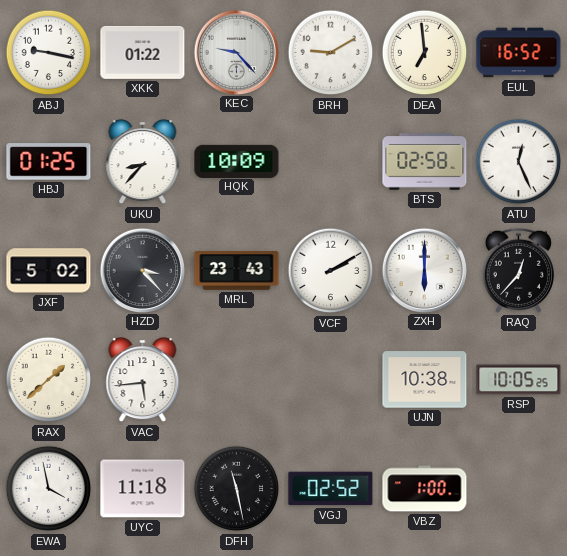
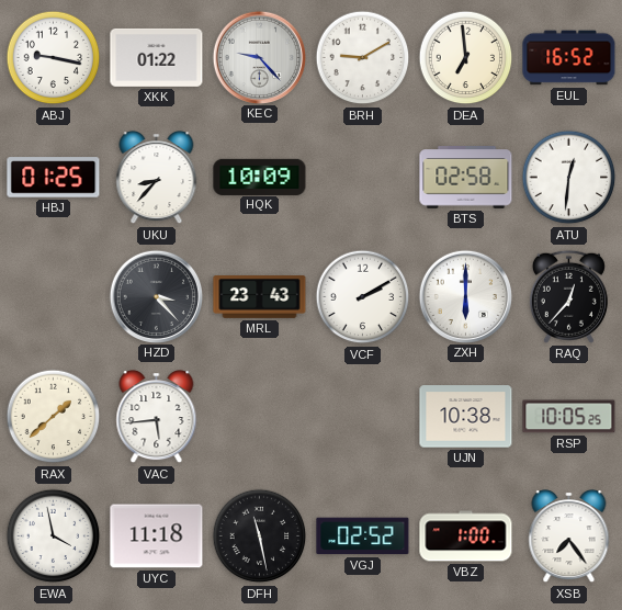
ATU: 12:26 -> 12:31 (569, 178)
JXF: 5:02 -> none (49, 271)
XSB: none -> 7:24 (569, 536)
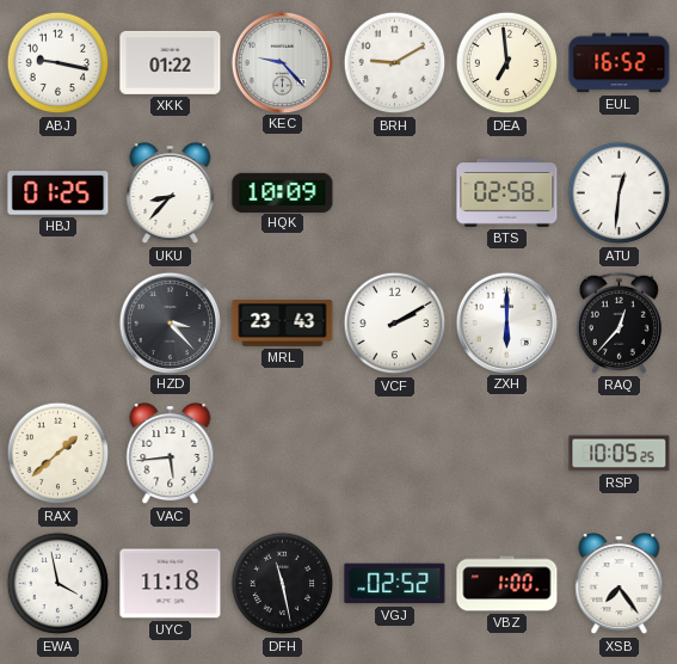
UJN: 10:38 -> none (466, 417)
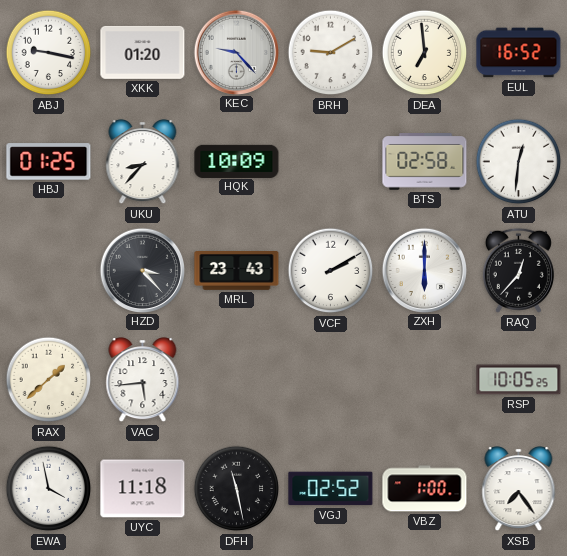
XKK: 01:22 -> 01:20 (143, 52)
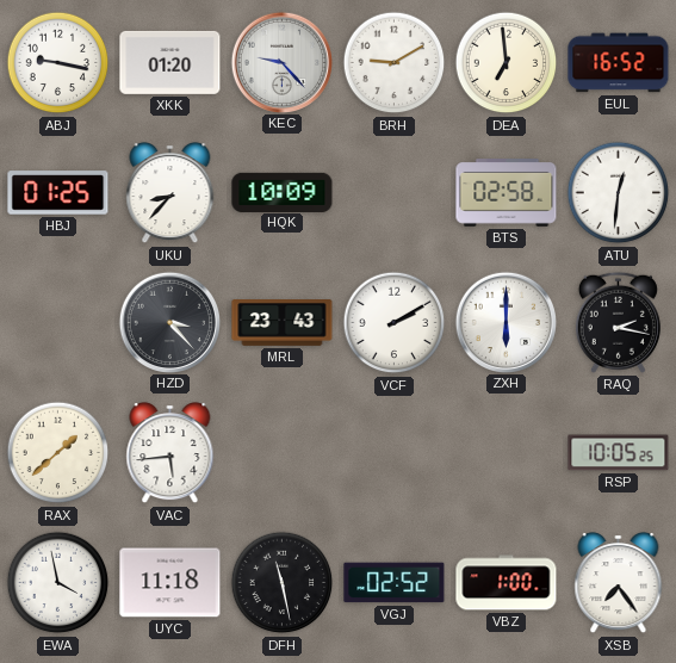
RAQ: 12:37 -> 2:17 (618, 322)
